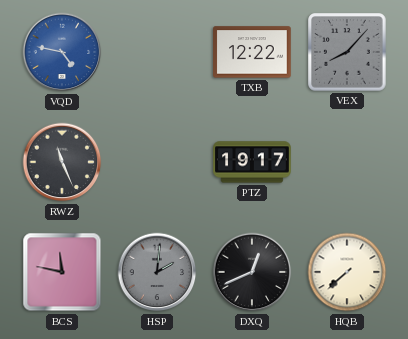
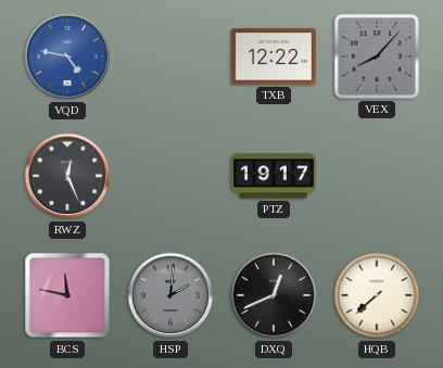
RWZ: 11:26 -> 12:26 (67, 176)
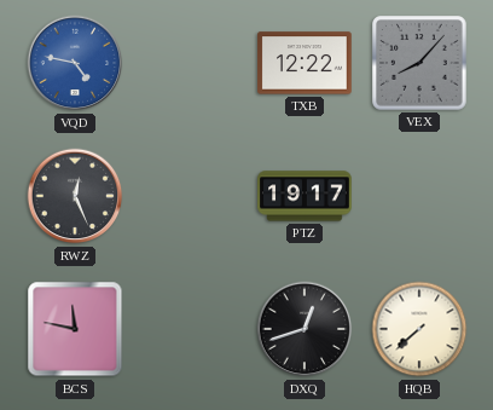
HSP: 2:01 -> none (170, 295)
DXQ: 12:41 -> 12:42 (304, 329)
